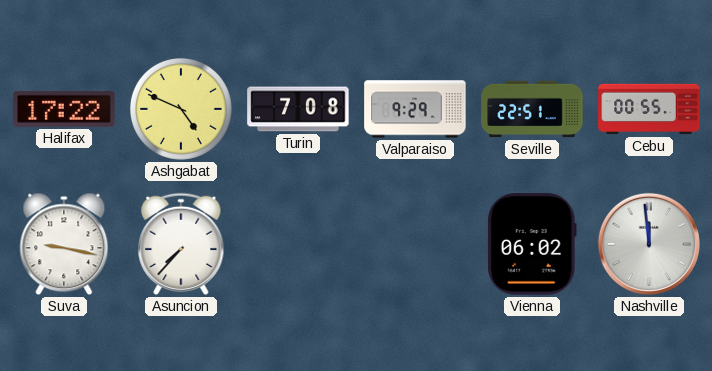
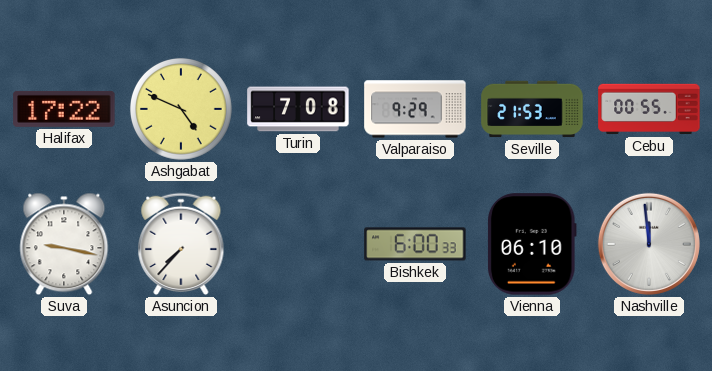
Seville: 22:51 -> 21:53 (532, 109)
Bishkek: none -> 6:00 (415, 244)
Vienna: 06:02 -> 06:10 (532, 244)
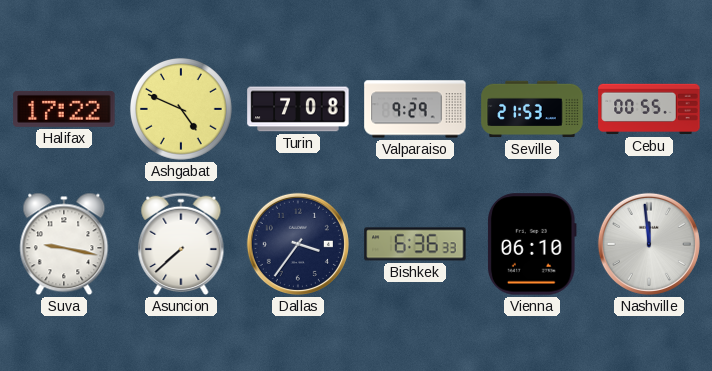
Asuncion: 7:37 -> 7:38 (181, 244)
Dallas: none -> 3:36 (298, 244)
Bishkek: 6:00 -> 6:36 (415, 244)
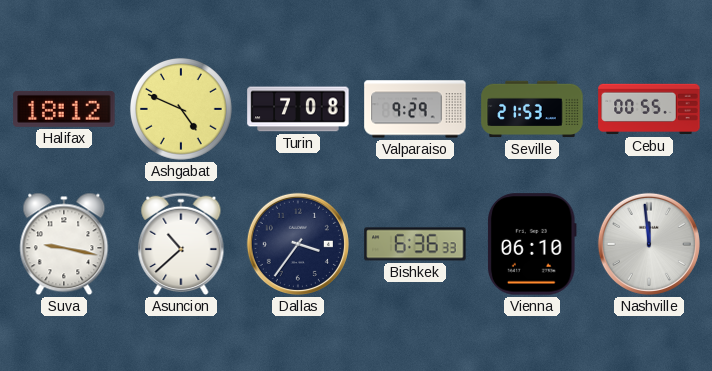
Halifax: 17:22 -> 18:12 (64, 109)
Asuncion: 7:38 -> 10:38 (181, 244)
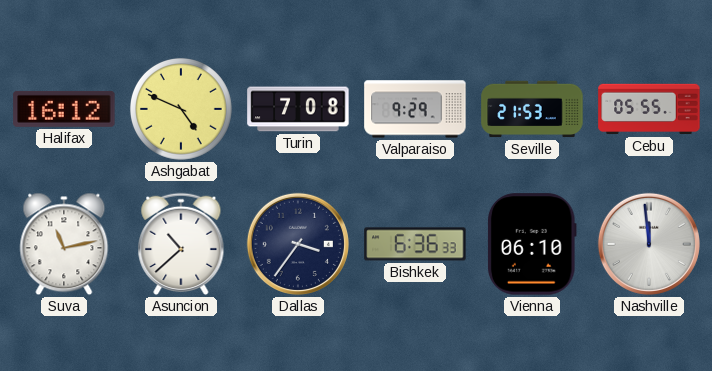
Halifax: 18:12 -> 16:12 (64, 109)
Cebu: 00:55 -> 05:55 (649, 109)
Suva: 9:17 -> 11:13 (64, 244)
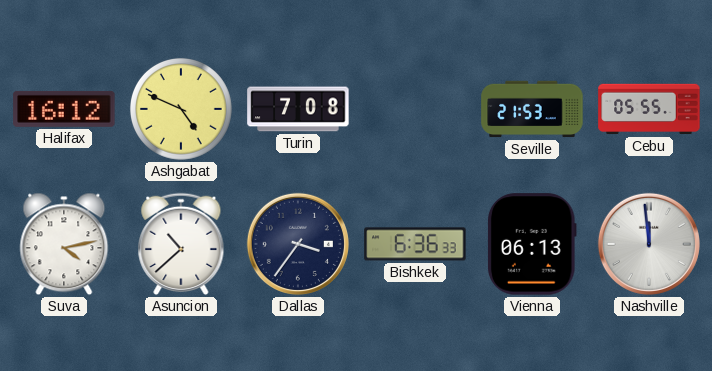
Valparaiso: 9:29 -> none (415, 109)
Suva: 11:13 -> 4:13 (64, 244)
Vienna: 06:10 -> 06:13 (532, 244)
